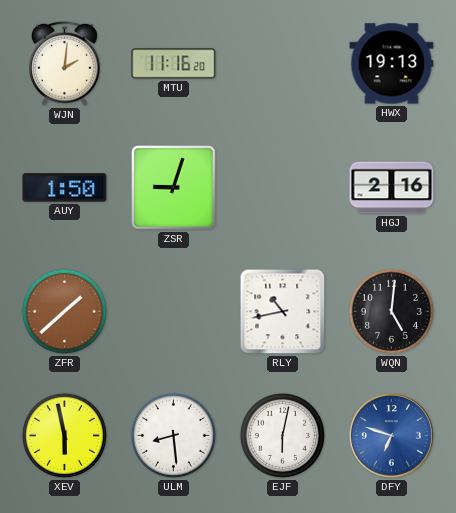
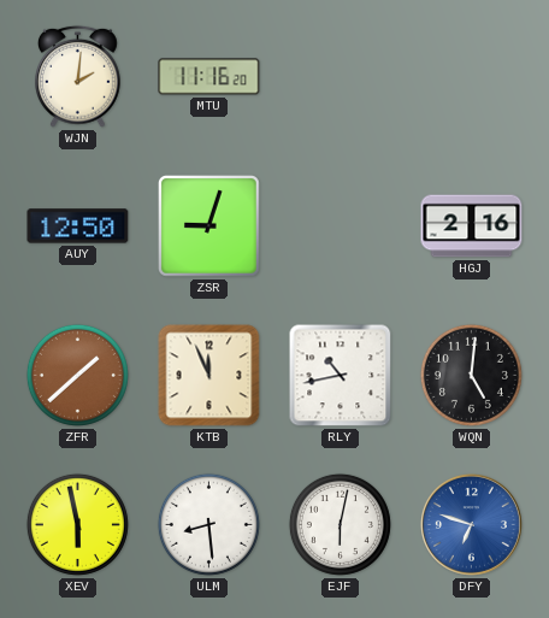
HWX: 19:13 -> none (392, 64)
AUY: 1:50 -> 12:50 (78, 226)
KTB: none -> 11:56 (209, 376)
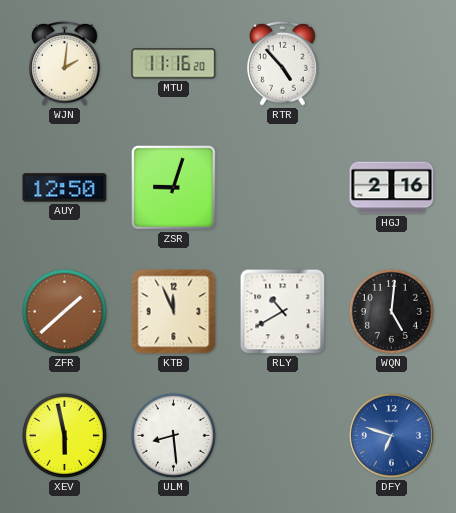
RTR: none -> 4:53 (283, 63)
RLY: 10:43 -> 10:40 (283, 312)
EJF: 6:02 -> none (340, 524)
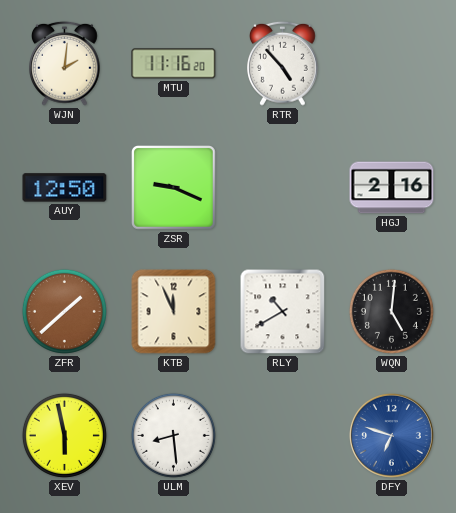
ZSR: 9:03 -> 9:19 (174, 188)
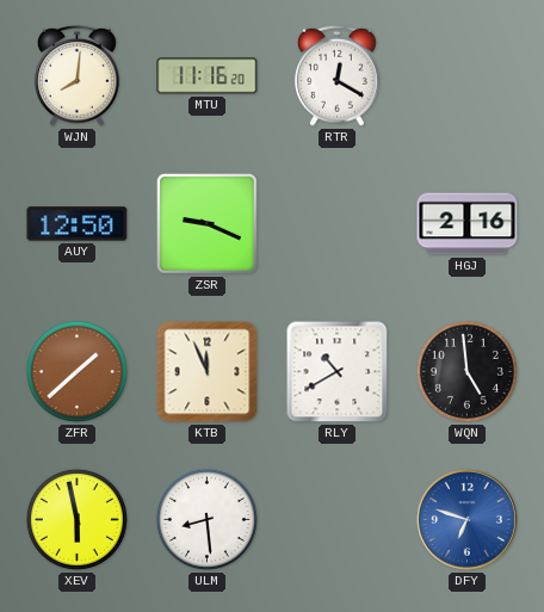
WJN: 2:01 -> 8:01 (78, 75)
RTR: 4:53 -> 12:20 (338, 75)
WQN: 5:01 -> 4:59 (466, 371)
